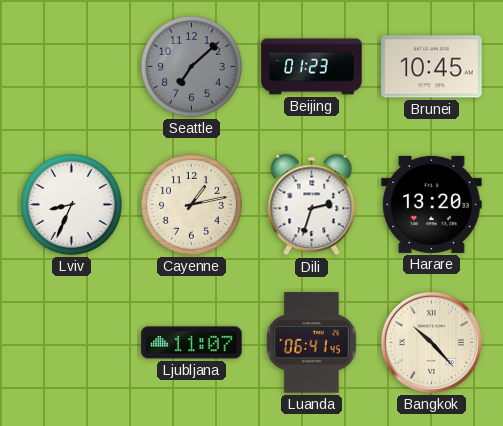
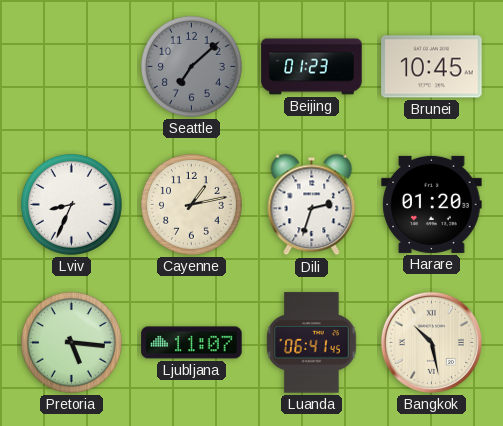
Harare: 13:20 -> 01:20 (432, 204)
Pretoria: none -> 5:16 (71, 342)
Bangkok: 10:23 -> 10:28 (431, 342)
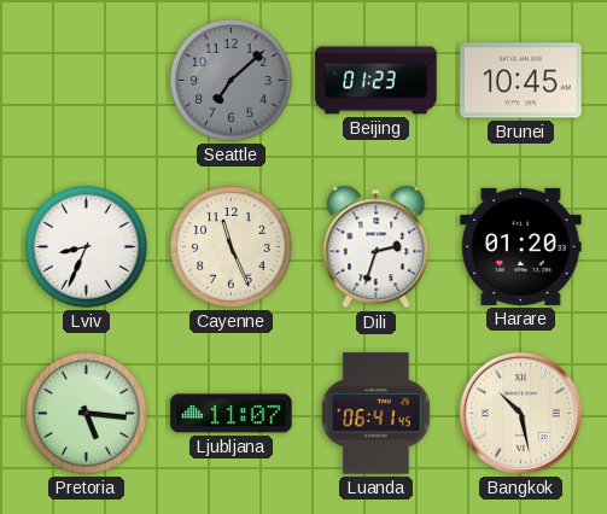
Cayenne: 1:13 -> 11:26 (230, 246)
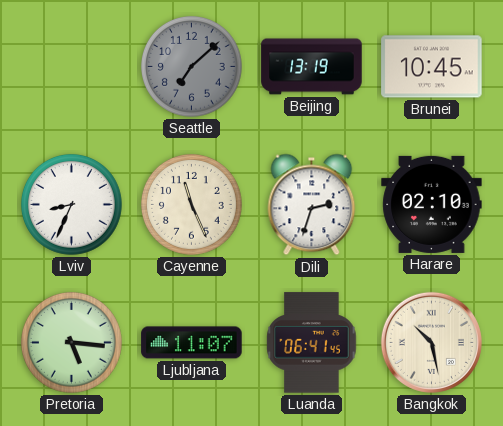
Beijing: 01:23 -> 13:19 (312, 67)
Harare: 01:20 -> 02:10 (432, 204)
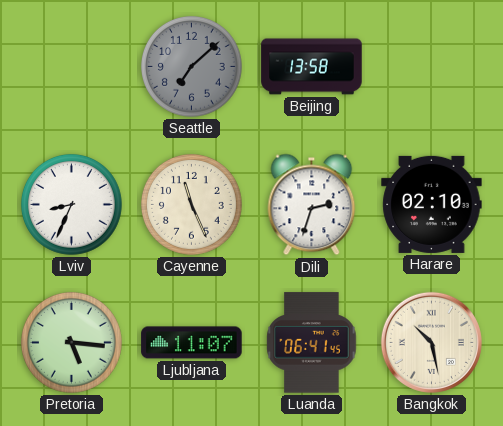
Beijing: 13:19 -> 13:58 (312, 67)
Brunei: 10:45 -> none (432, 67)
